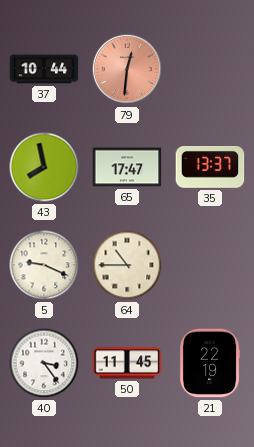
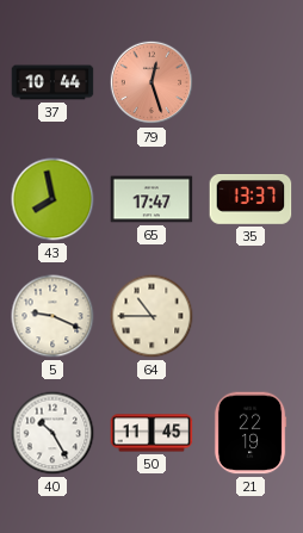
79: 12:31 -> 12:27 (151, 82)
40: 3:24 -> 10:25 (52, 433)
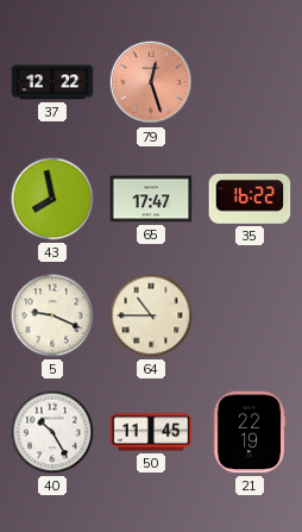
37: 10:44 -> 12:22 (52, 82)
35: 13:37 -> 16:22 (250, 200)
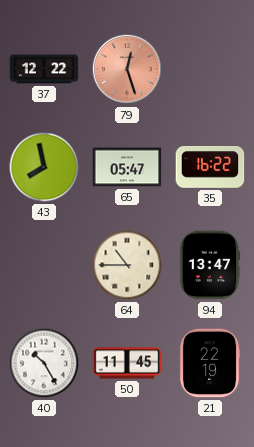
65: 17:47 -> 05:47 (127, 167)
5: 9:19 -> none (52, 315)
94: none -> 13:47 (210, 265)
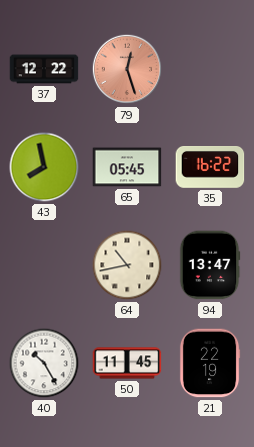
65: 05:47 -> 05:45 (127, 167)
64: 10:45 -> 10:43 (127, 265)
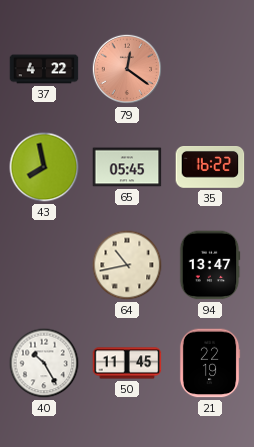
37: 12:22 -> 4:22 (44, 69)
79: 12:27 -> 12:21 (127, 69)
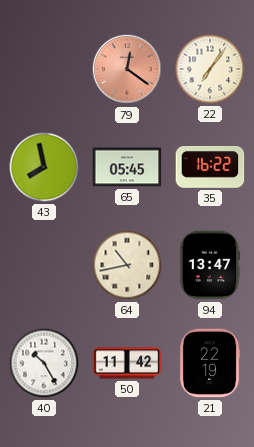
37: 4:22 -> none (44, 69)
22: none -> 7:06 (210, 69)
50: 11:45 -> 11:42 (127, 363)
